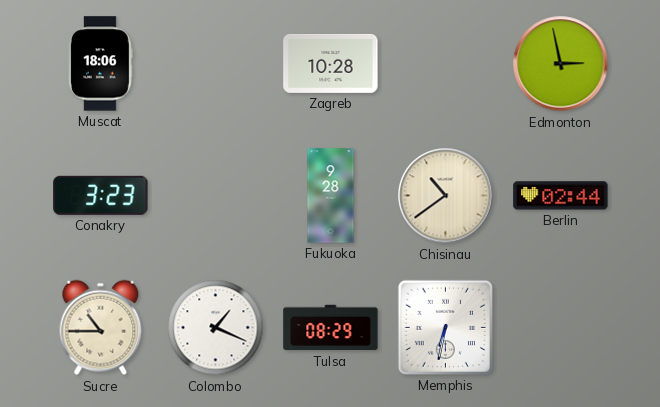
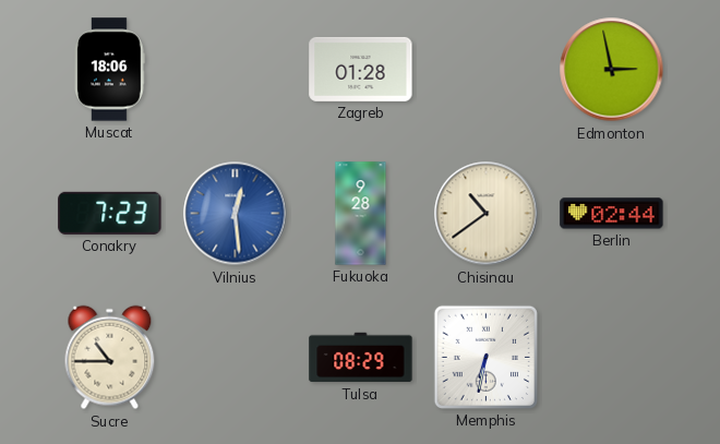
Zagreb: 10:28 -> 01:28 (361, 69)
Conakry: 3:23 -> 7:23 (110, 213)
Vilnius: none -> 12:29 (236, 214)
Colombo: 1:19 -> none (216, 328)
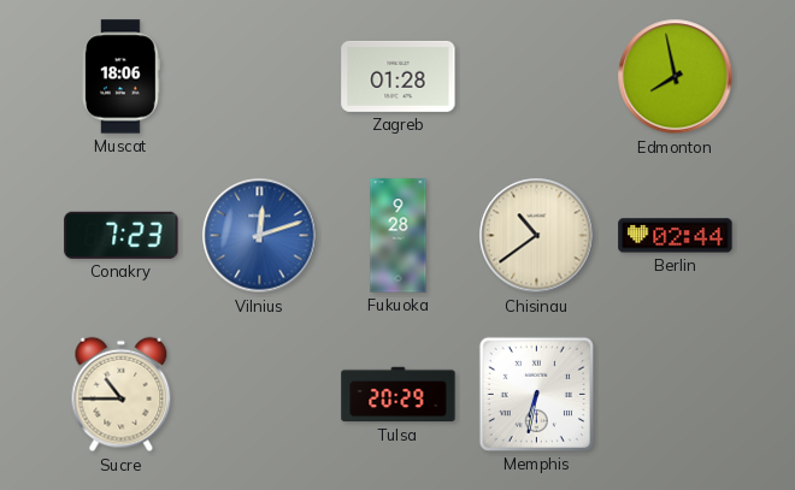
Edmonton: 2:58 -> 7:58 (676, 77)
Vilnius: 12:29 -> 12:12 (260, 236)
Tulsa: 08:29 -> 20:29 (399, 395)
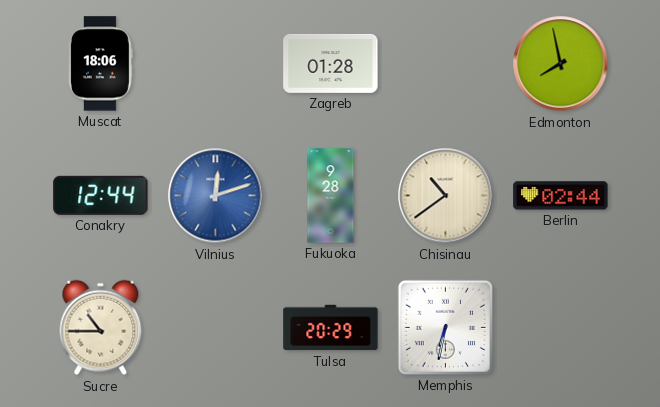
Conakry: 7:23 -> 12:44 (101, 195)
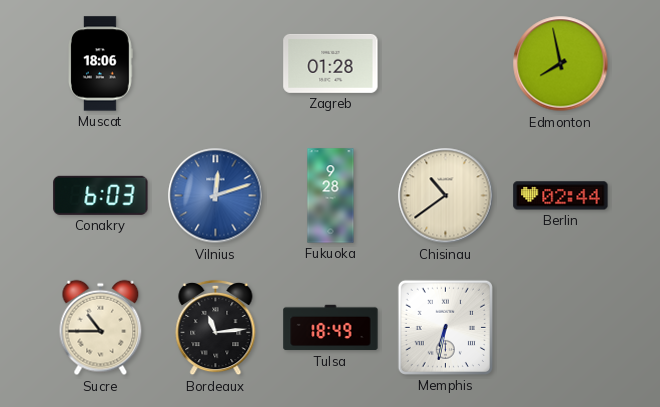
Conakry: 12:44 -> 6:03 (101, 195)
Bordeaux: none -> 11:14 (216, 328)
Tulsa: 20:29 -> 18:49 (331, 328)
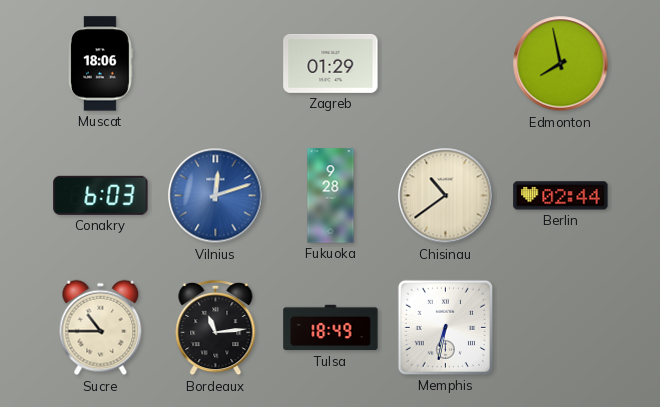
Zagreb: 01:28 -> 01:29 (331, 63)
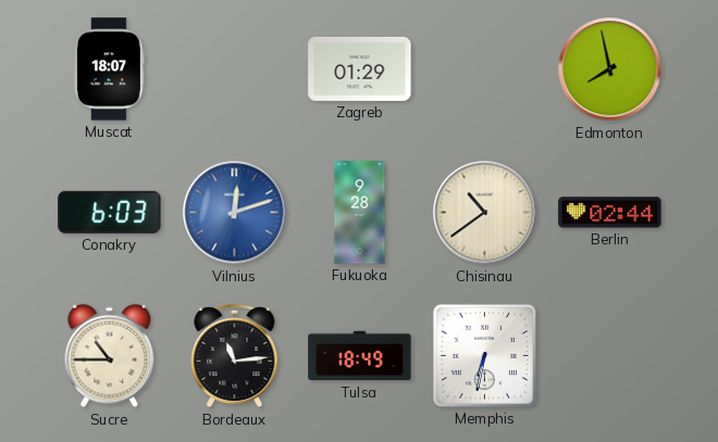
Muscat: 18:06 -> 18:07 (109, 70)
